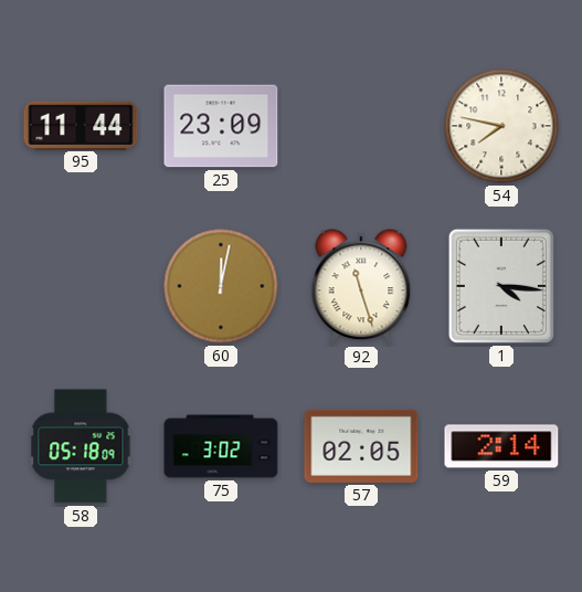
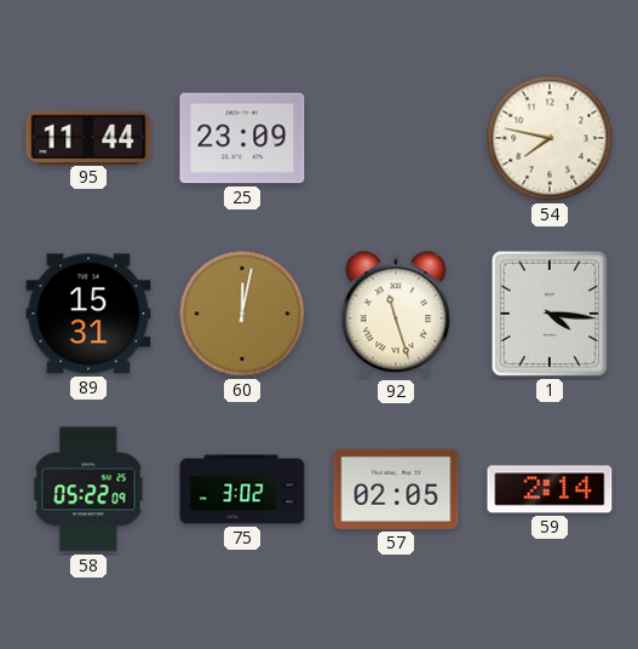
89: none -> 15:31 (88, 314)
58: 05:18 -> 05:22 (88, 489)
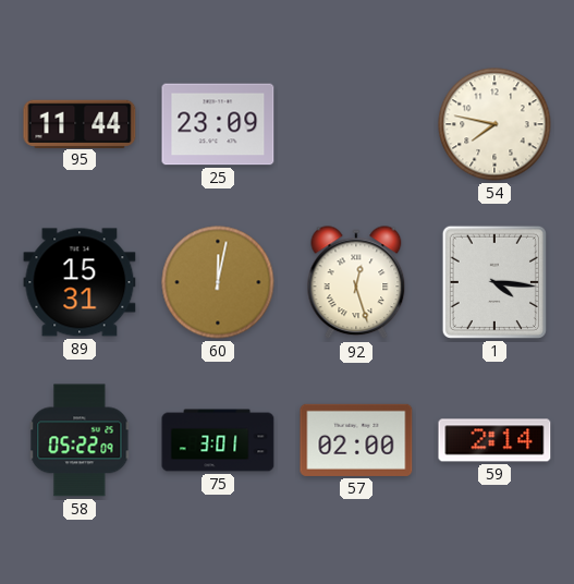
92: 11:27 -> 12:27 (356, 283)
75: 3:02 -> 3:01 (218, 440)
57: 02:05 -> 02:00 (356, 440)
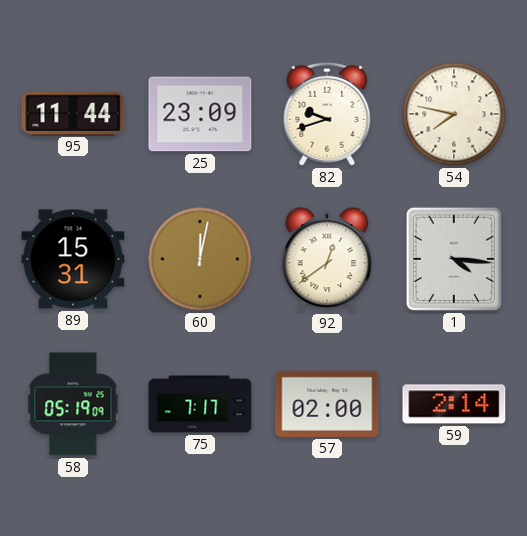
82: none -> 9:42 (327, 114)
92: 12:27 -> 12:39 (327, 260)
58: 05:22 -> 05:19 (73, 404)
75: 3:01 -> 7:17 (200, 404)
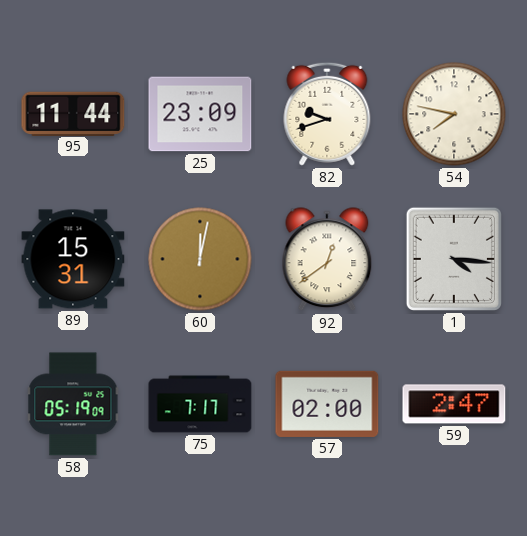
59: 2:14 -> 2:47 (454, 404)
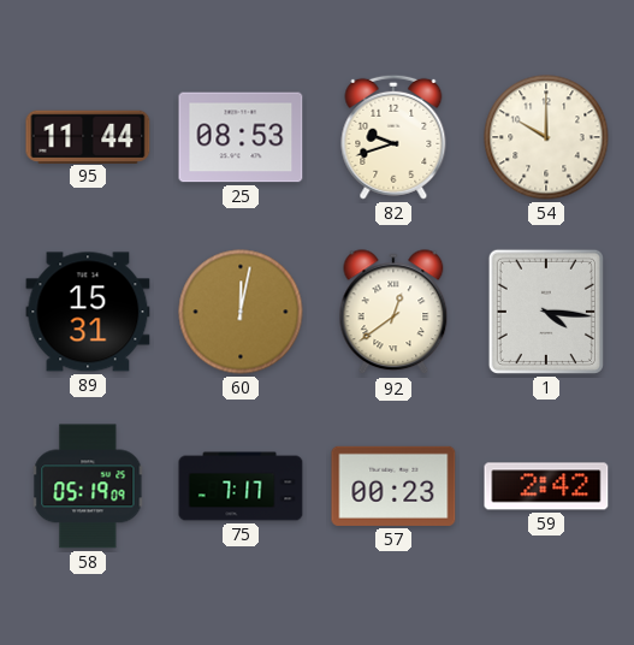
25: 23:09 -> 08:53 (241, 137)
54: 7:47 -> 10:00 (546, 137)
57: 02:00 -> 00:23 (393, 486)
59: 2:47 -> 2:42 (546, 486)
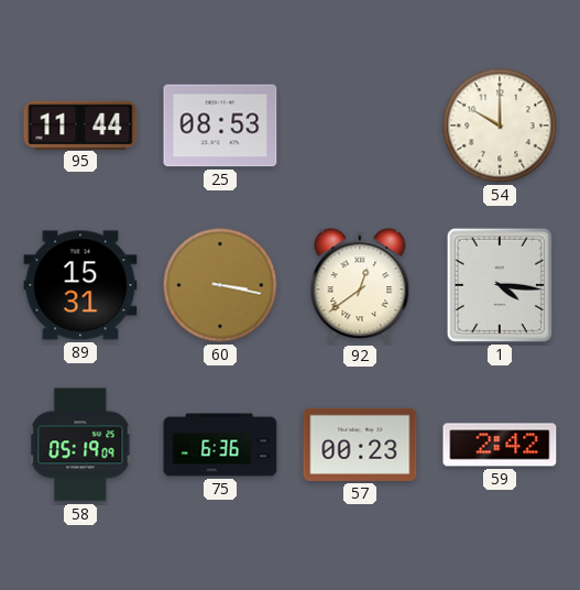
82: 9:42 -> none (393, 137)
60: 12:02 -> 3:17 (220, 285)
75: 7:17 -> 6:36 (220, 445)
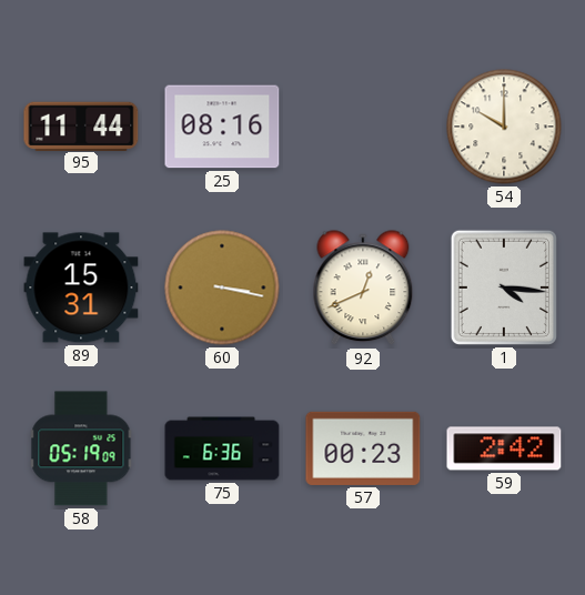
25: 08:53 -> 08:16 (222, 127)
92: 12:39 -> 12:41 (363, 289)
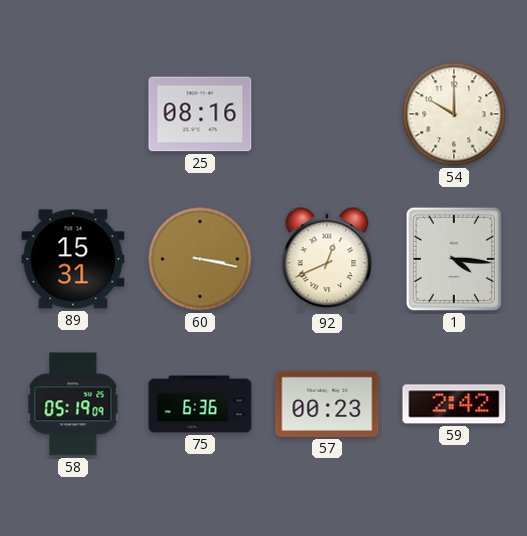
95: 11:44 -> none (81, 125)
